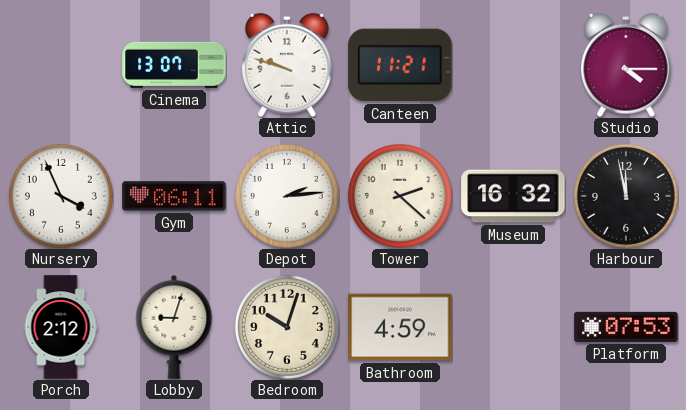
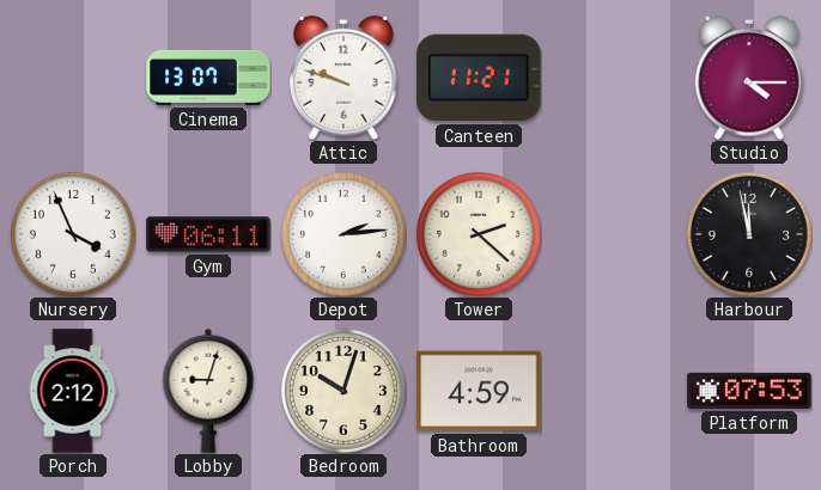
Museum: 16:32 -> none (513, 196)
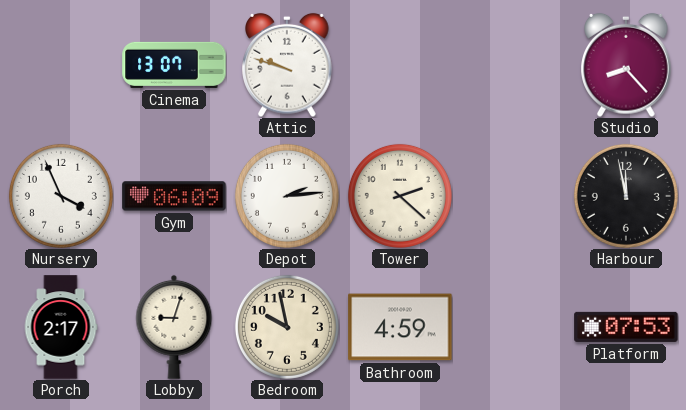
Canteen: 11:21 -> none (479, 78)
Studio: 4:15 -> 8:23 (626, 65)
Gym: 06:11 -> 06:09 (174, 196)
Porch: 2:12 -> 2:17 (61, 327)
Bedroom: 10:03 -> 9:58 (287, 327)
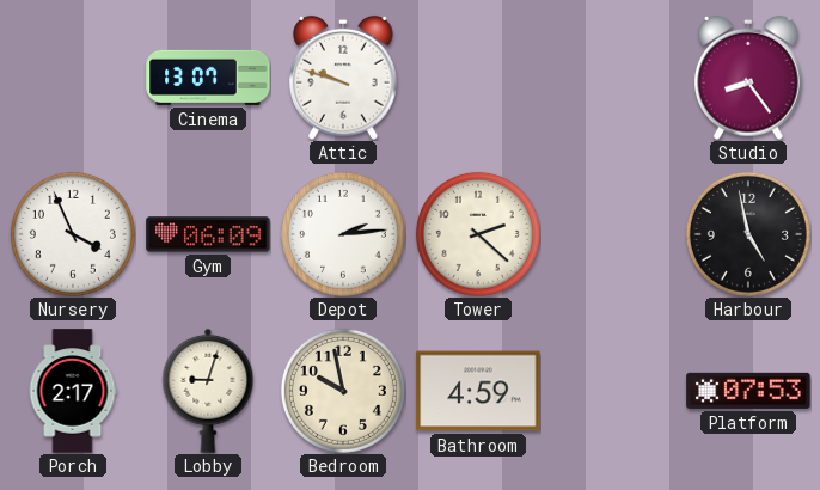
Studio: 8:23 -> 8:24 (748, 78)
Harbour: 11:58 -> 4:58 (748, 234)
